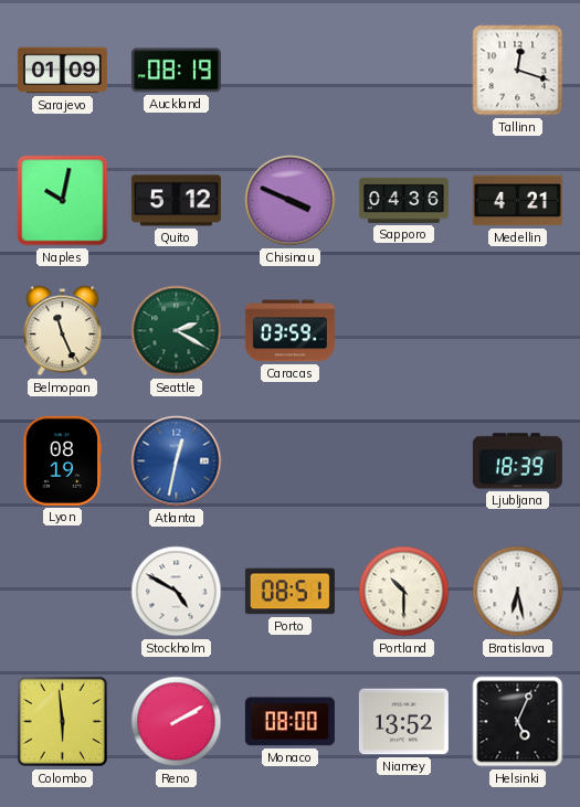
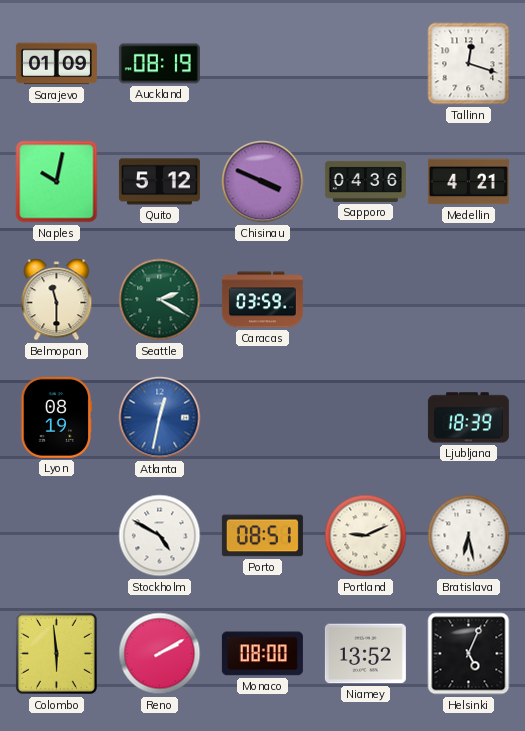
Belmopan: 11:26 -> 11:30 (57, 300)
Portland: 10:30 -> 9:11 (366, 536)
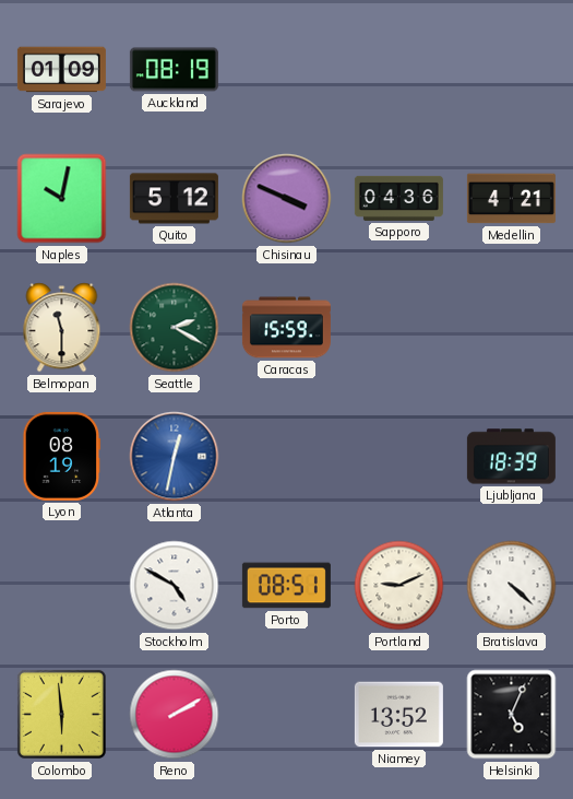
Tallinn: 12:18 -> none (469, 64)
Caracas: 03:59 -> 15:59 (286, 328)
Bratislava: 6:28 -> 4:22 (512, 586)
Monaco: 08:00 -> none (262, 654)
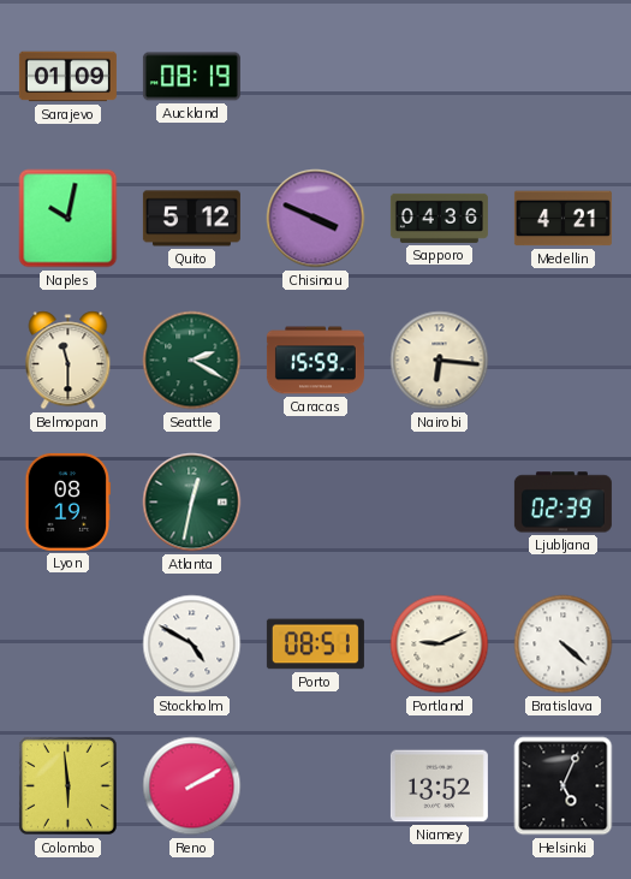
Nairobi: none -> 6:16 (440, 361)
Atlanta dial: blue -> green (192, 503)
Ljubljana: 18:39 -> 02:39 (562, 503)
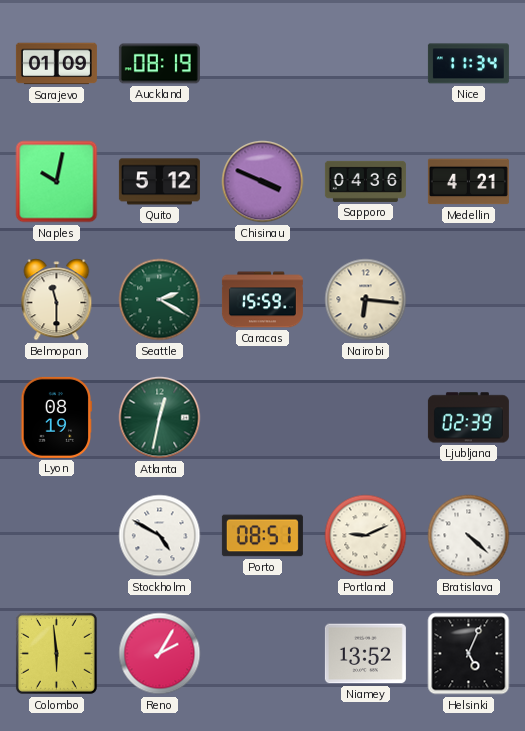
Nice: none -> 11:34 (468, 64)
Reno: 2:10 -> 2:05 (160, 654)
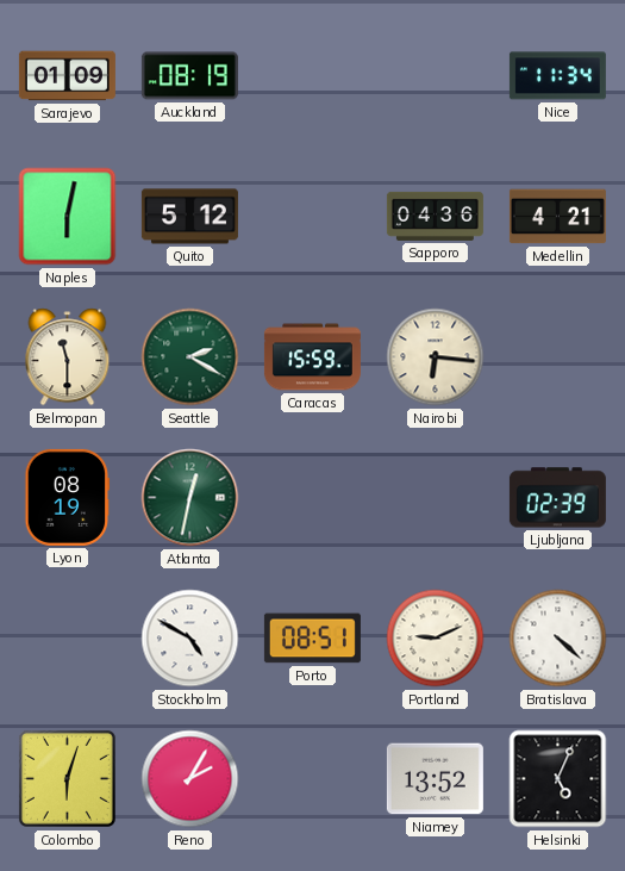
Naples: 10:02 -> 6:02 (68, 217)
Chisinau: 3:49 -> none (263, 182)
Colombo: 5:59 -> 6:03 (67, 778)
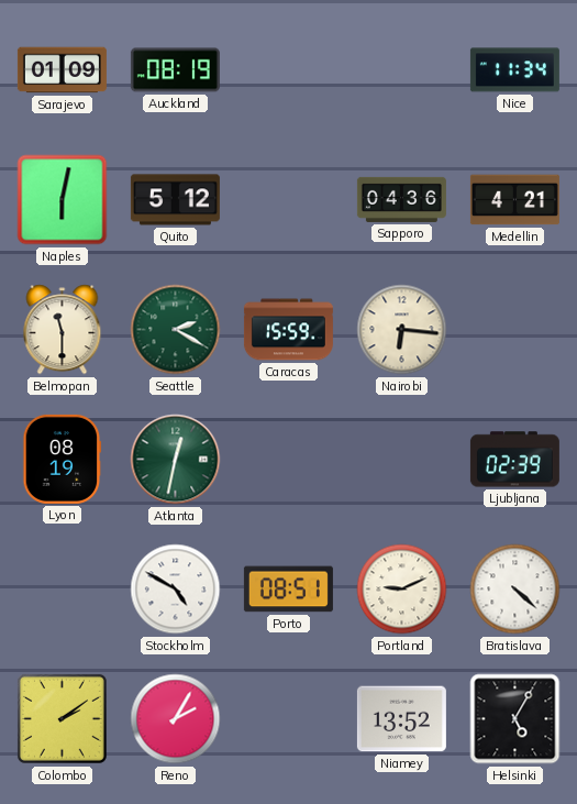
Colombo: 6:03 -> 2:09 (62, 718)
Helsinki: 5:04 -> 5:05 (515, 719)
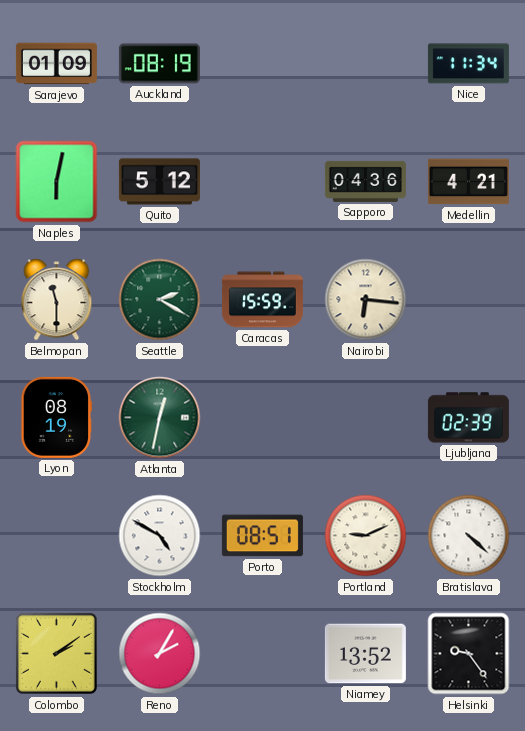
Helsinki: 5:05 -> 9:24 (469, 654)
